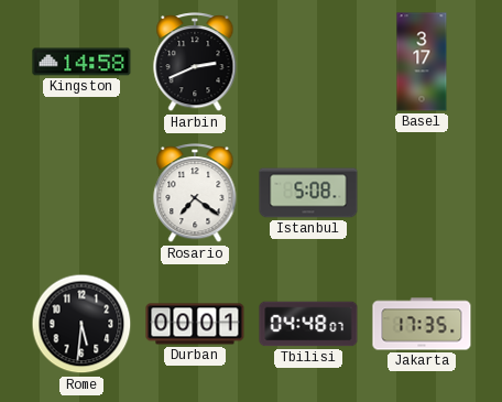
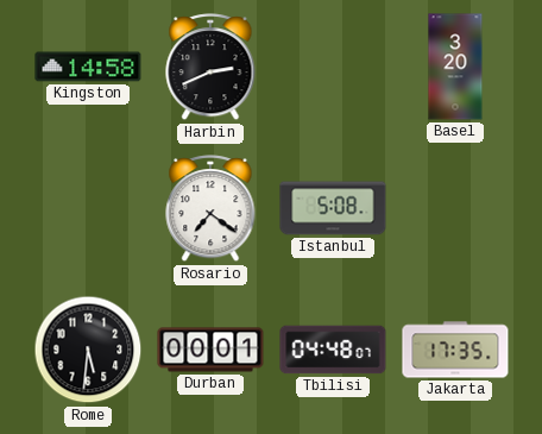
Basel: 3:17 -> 3:20 (455, 67)
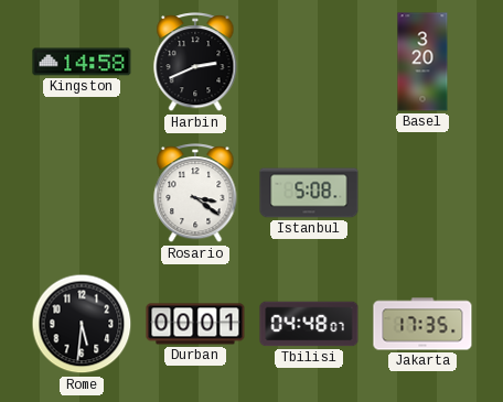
Rosario: 7:21 -> 3:21 (195, 194)
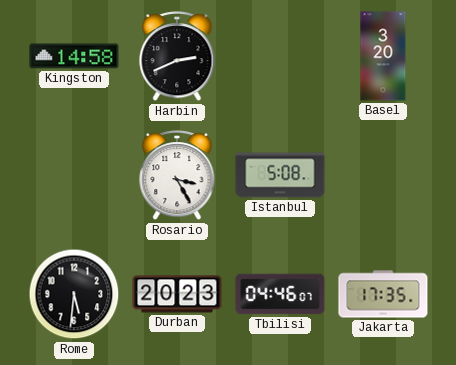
Rosario: 3:21 -> 3:25 (177, 176)
Durban: 00:01 -> 20:23 (177, 294)
Tbilisi: 04:48 -> 04:46 (280, 294)
